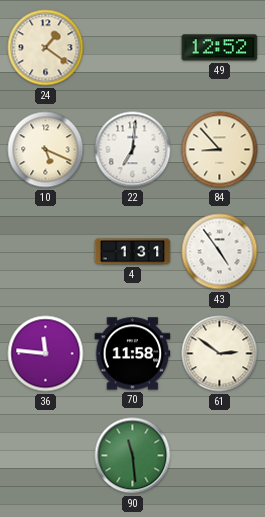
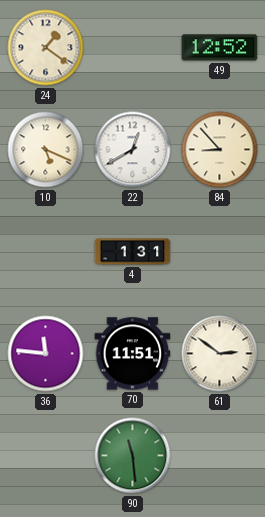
22: 7:01 -> 12:40 (133, 150)
43: 4:54 -> none (220, 252)
70: 11:58 -> 11:51 (133, 354)
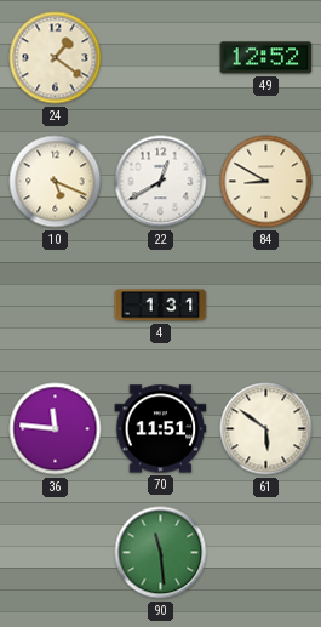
84: 8:53 -> 8:50 (266, 182)
61: 2:51 -> 5:51 (266, 429)
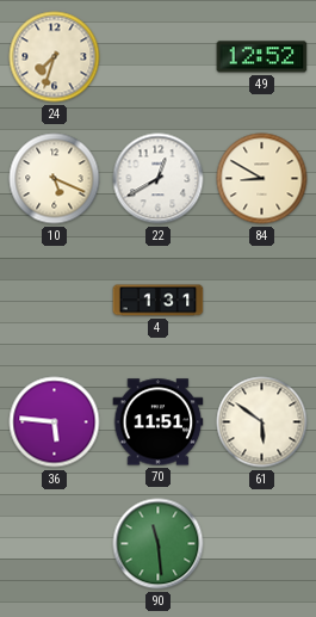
24: 1:21 -> 7:33 (55, 57)
36: 11:46 -> 5:46 (55, 422)
